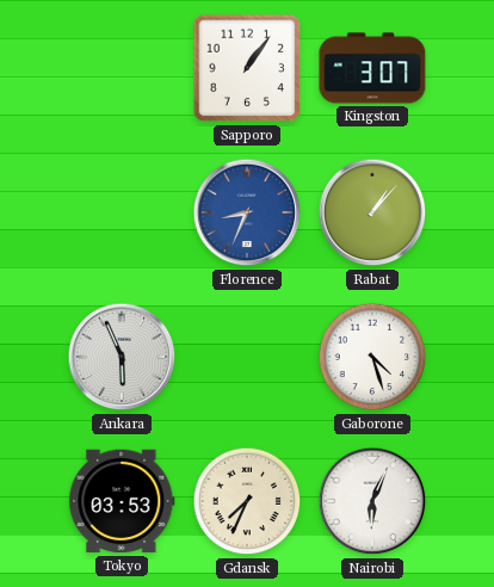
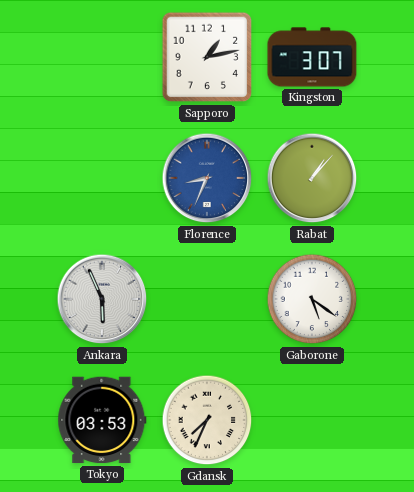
Sapporo: 1:06 -> 1:13 (207, 57)
Gaborone: 4:27 -> 5:21 (312, 299)
Nairobi: 6:04 -> none (372, 501)
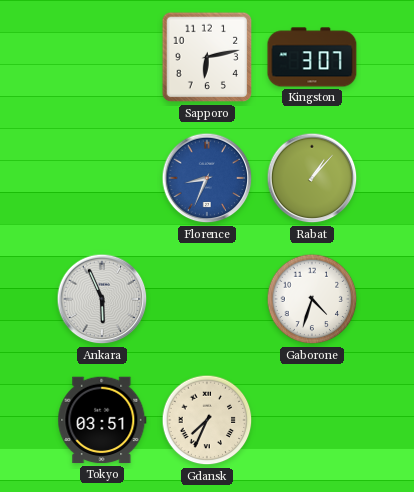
Sapporo: 1:13 -> 6:13 (207, 57)
Gaborone: 5:21 -> 4:33 (312, 299)
Tokyo: 03:53 -> 03:51 (102, 420)
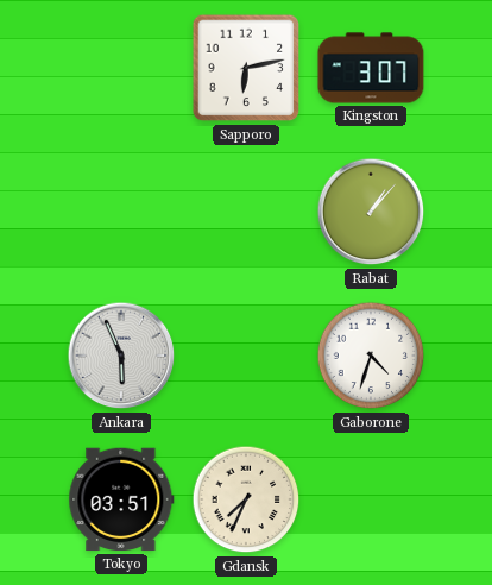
Florence: 8:34 -> none (207, 178)
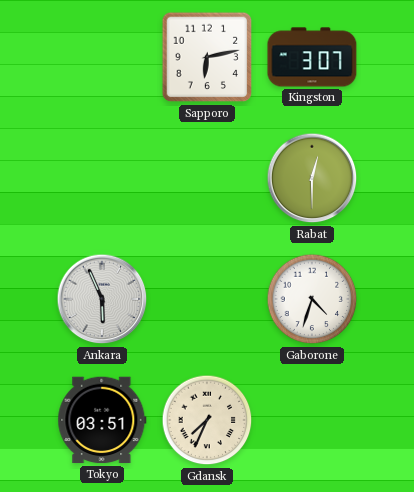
Rabat: 1:07 -> 12:30 (312, 178)
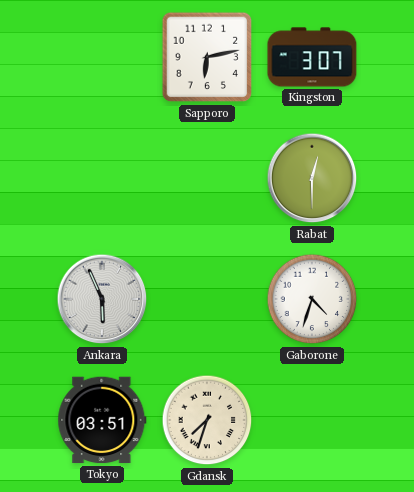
Gdansk: 7:34 -> 7:33 (207, 420)
